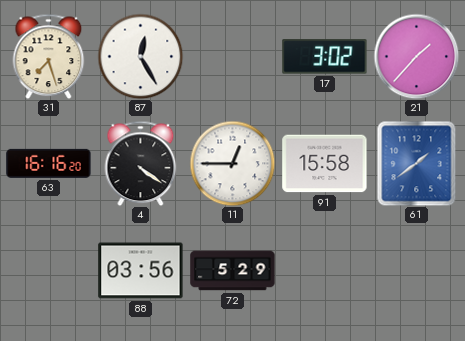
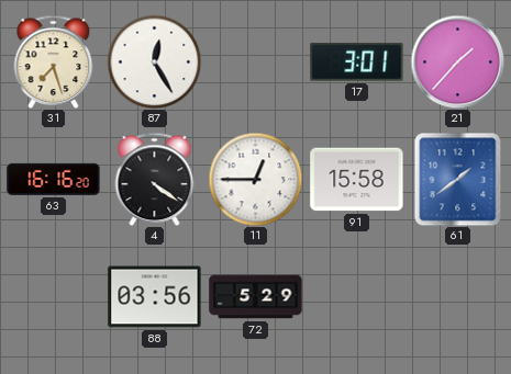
17: 3:02 -> 3:01 (357, 63)
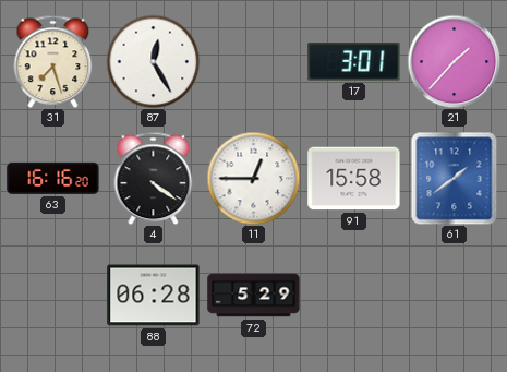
88: 03:56 -> 06:28 (154, 296)
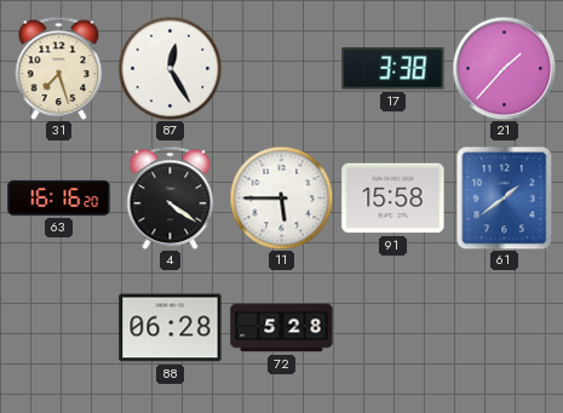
17: 3:01 -> 3:38 (393, 69)
11: 12:45 -> 5:45 (281, 197)
72: 5:29 -> 5:28 (282, 328)
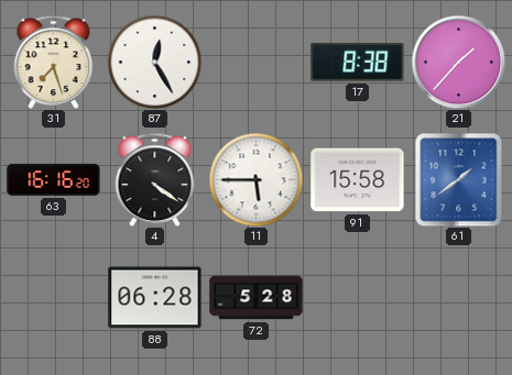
17: 3:38 -> 8:38 (358, 63)
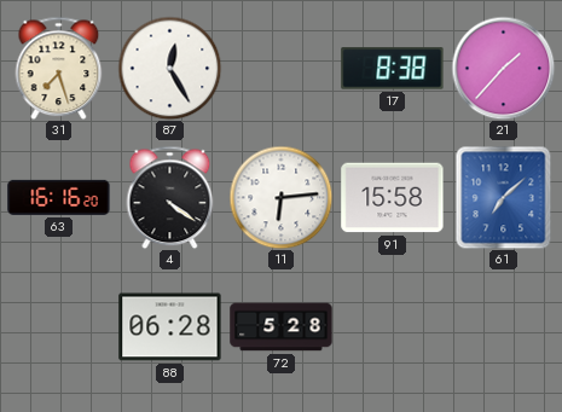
11: 5:45 -> 6:14 (280, 197)
61: 1:39 -> 7:08 (504, 197)
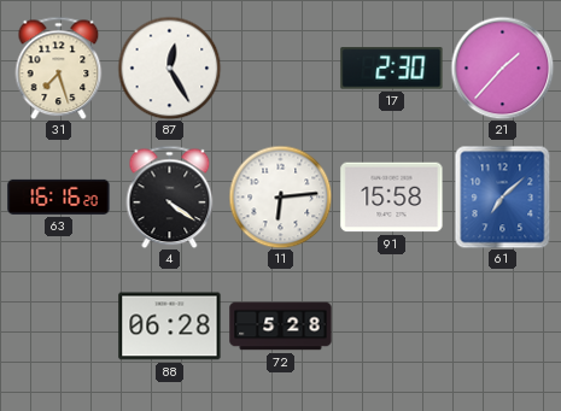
17: 8:38 -> 2:30 (392, 69)
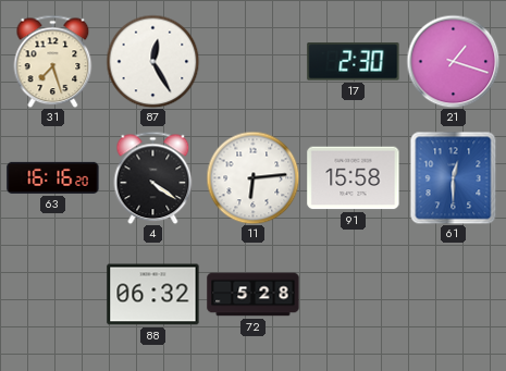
21: 1:37 -> 1:18 (453, 61)
61: 7:08 -> 12:30 (454, 177)
88: 06:28 -> 06:32 (153, 295)
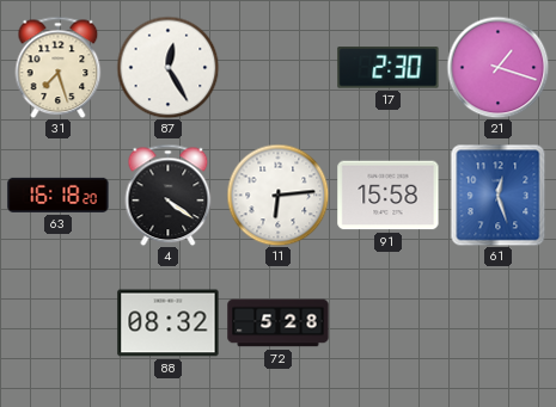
63: 16:16 -> 16:18 (59, 195)
61: 12:30 -> 12:27 (499, 195)
88: 06:32 -> 08:32 (169, 323)
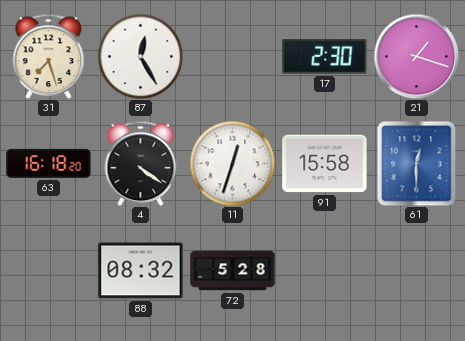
11: 6:14 -> 12:33 (232, 163)
61: 12:27 -> 12:30 (417, 163)
